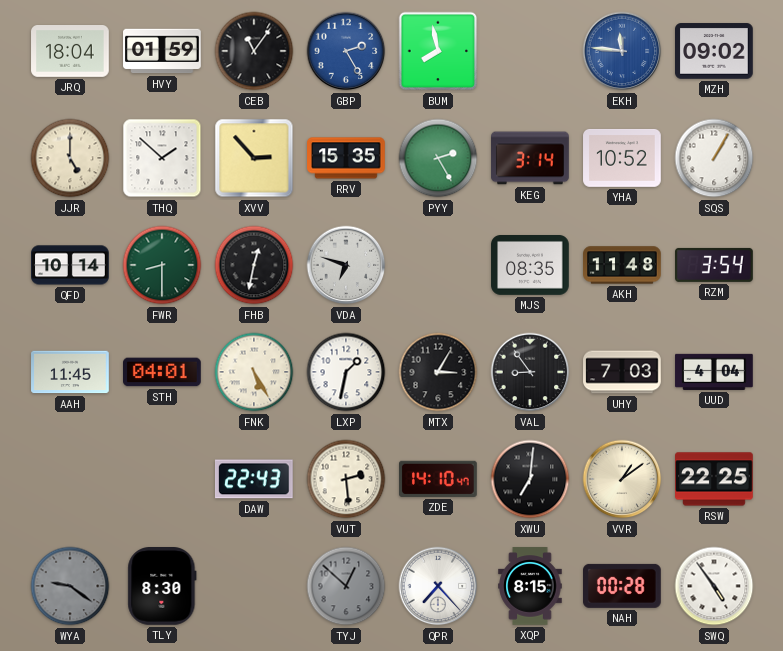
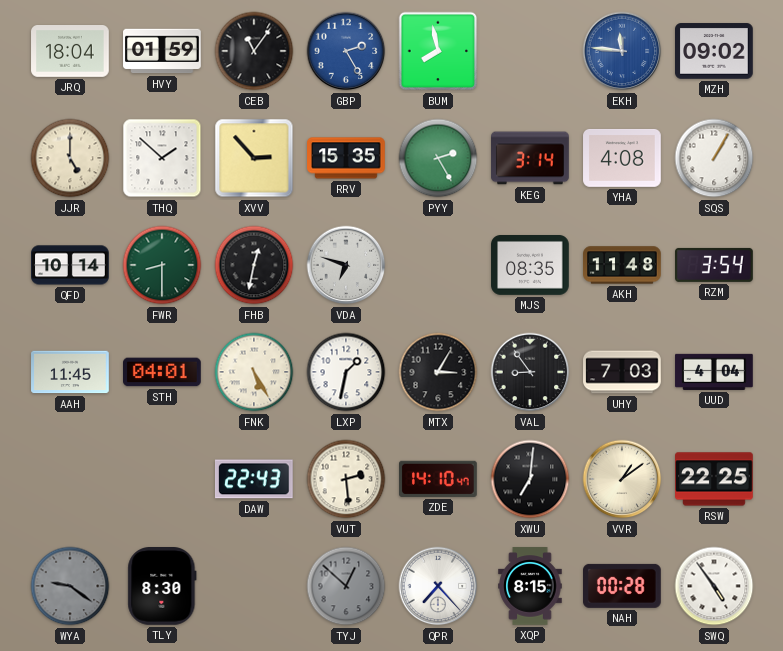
YHA: 10:52 -> 4:08 (622, 158)
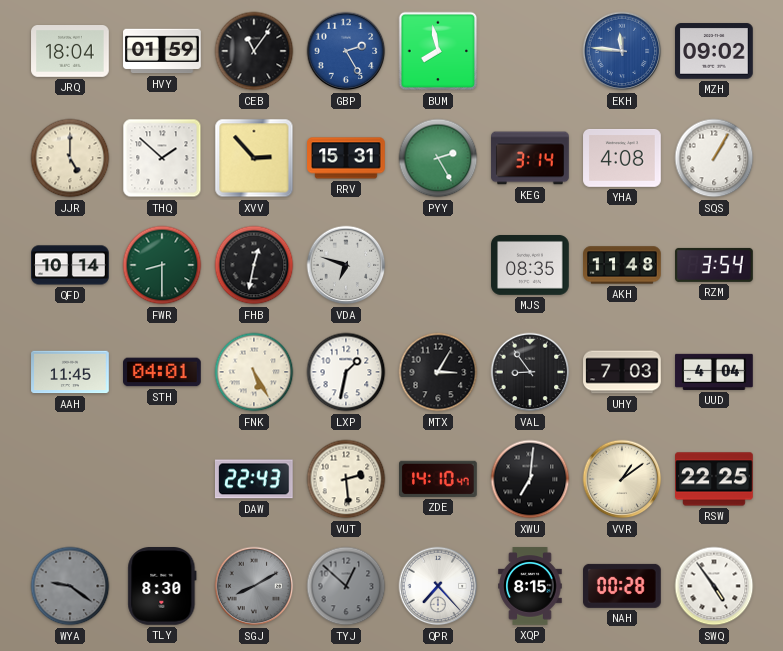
RRV: 15:35 -> 15:31 (346, 158)
SGJ: none -> 8:10 (254, 586)
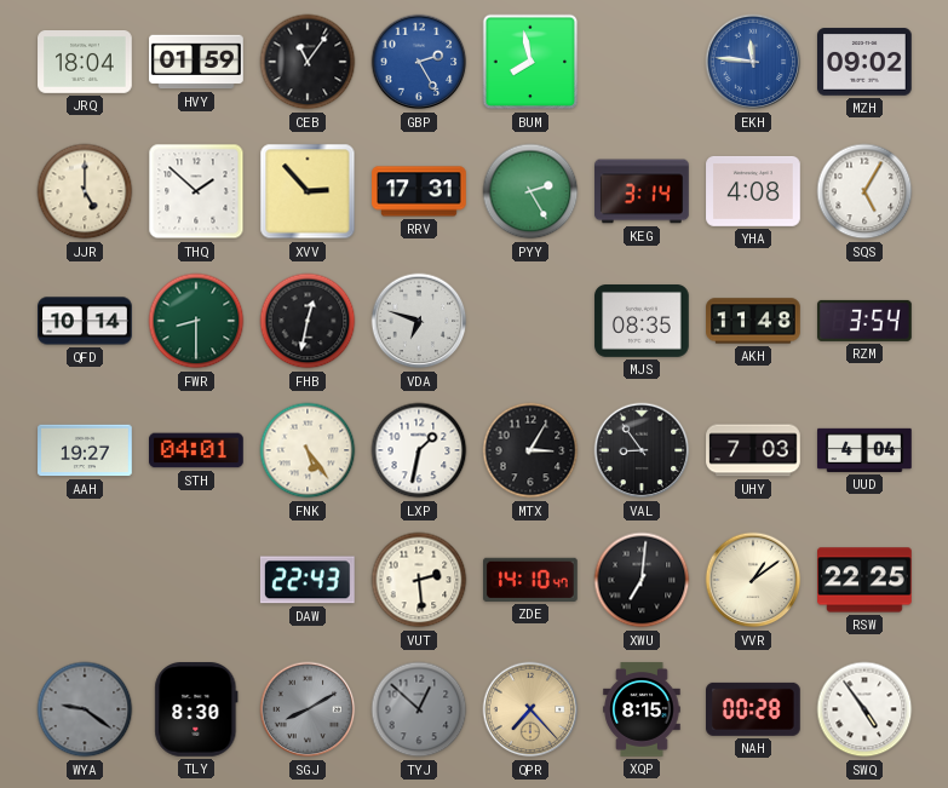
RRV: 15:31 -> 17:31 (419, 191)
SQS: 1:05 -> 5:05 (864, 191)
AAH: 11:45 -> 19:27 (85, 450)
FNK: 5:25 -> 5:24 (308, 450)
QPR dial: white -> champagne (530, 709)
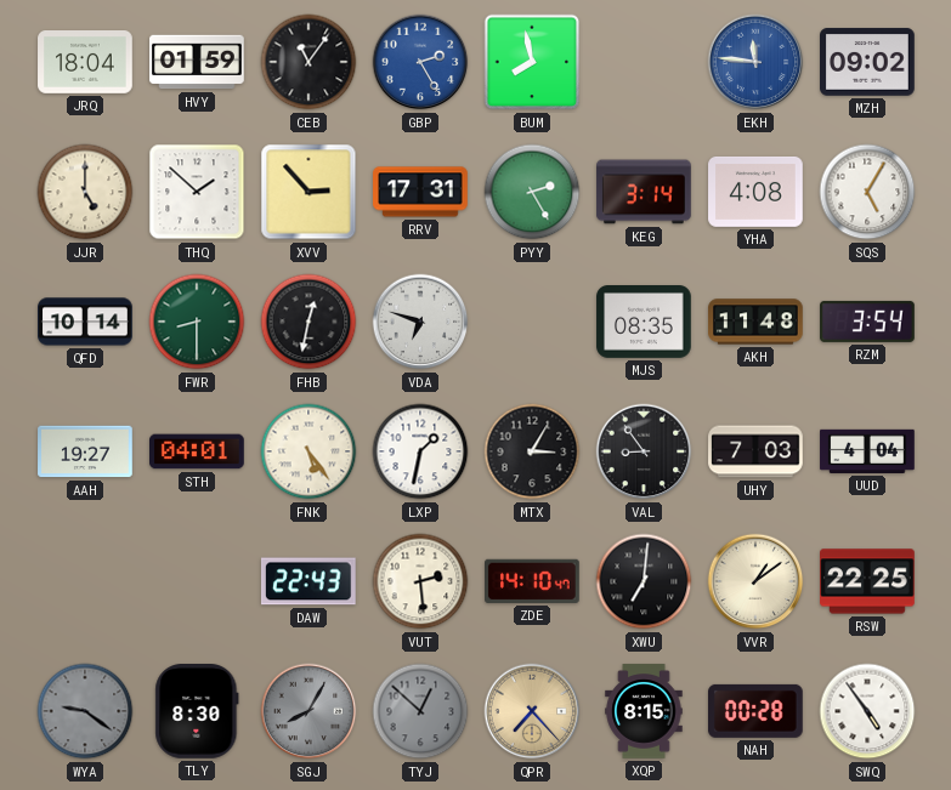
SGJ: 8:10 -> 8:05 (308, 711)
